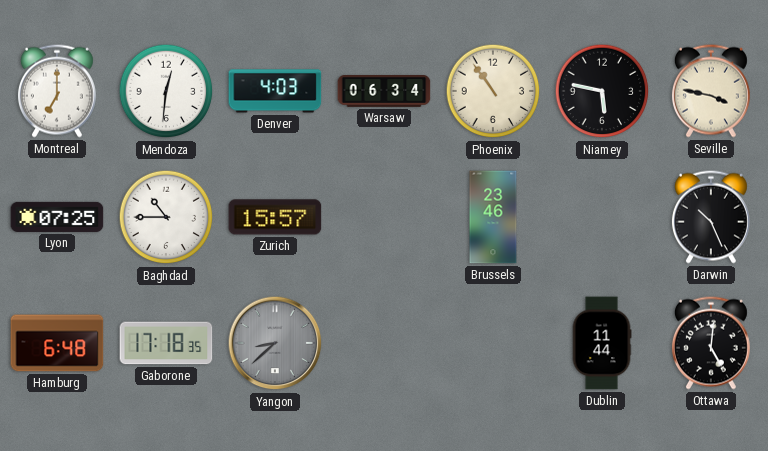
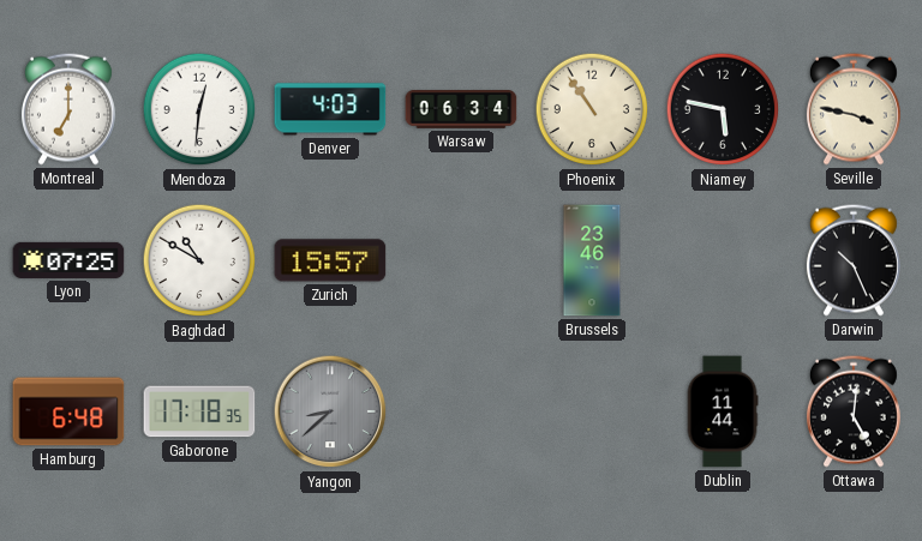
Baghdad: 10:45 -> 10:50 (199, 260)
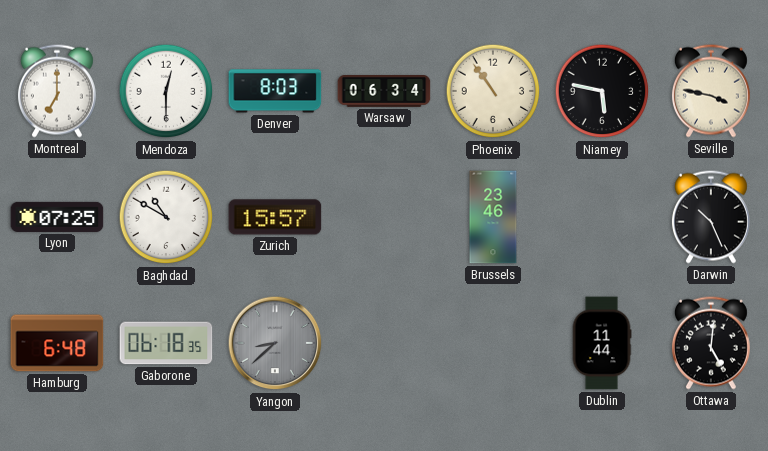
Mendoza: 12:31 -> 12:30 (166, 91)
Denver: 4:03 -> 8:03 (275, 91)
Gaborone: 17:18 -> 06:18 (166, 343)
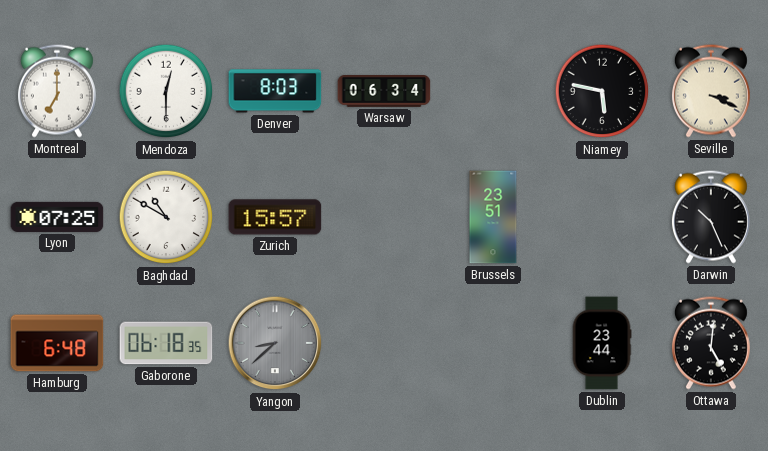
Phoenix: 10:54 -> none (493, 91)
Seville: 3:47 -> 3:19 (711, 91)
Brussels: 23:46 -> 23:51 (493, 217)
Dublin: 11:44 -> 23:44 (602, 343)
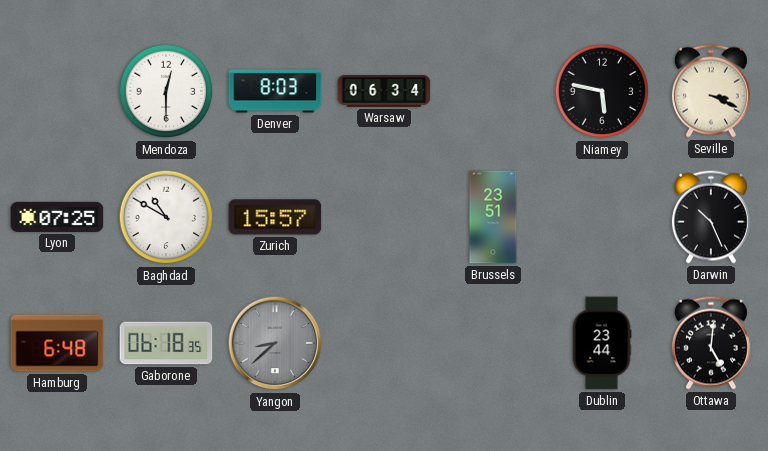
Montreal: 7:00 -> none (57, 91)
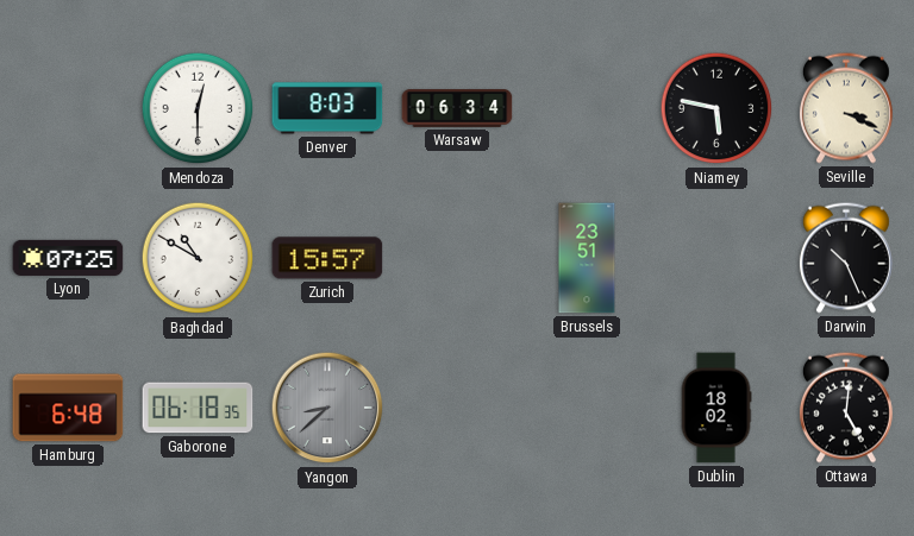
Dublin: 23:44 -> 18:02 (716, 408)
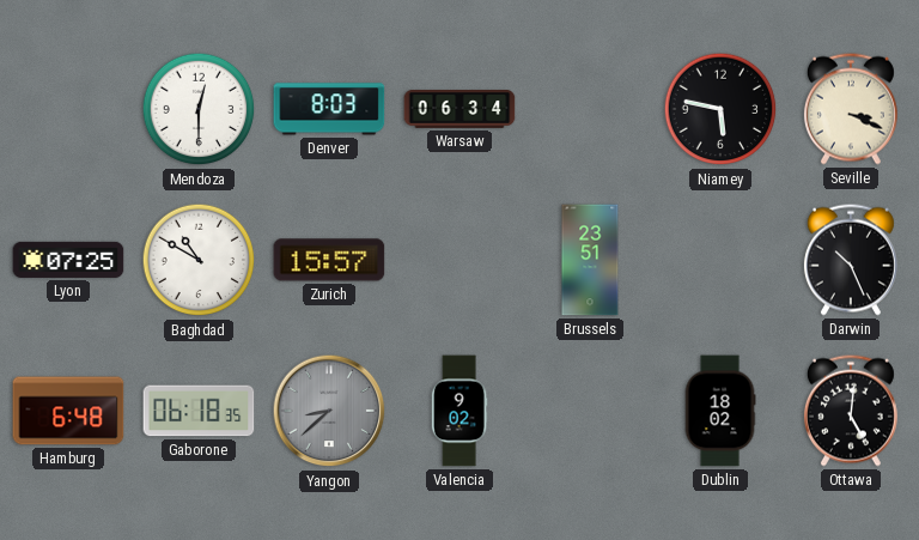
Valencia: none -> 9:02 (459, 411)
